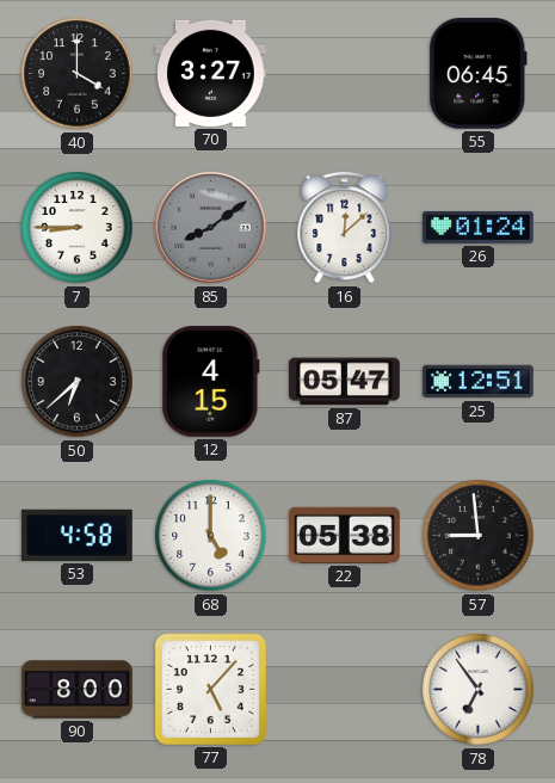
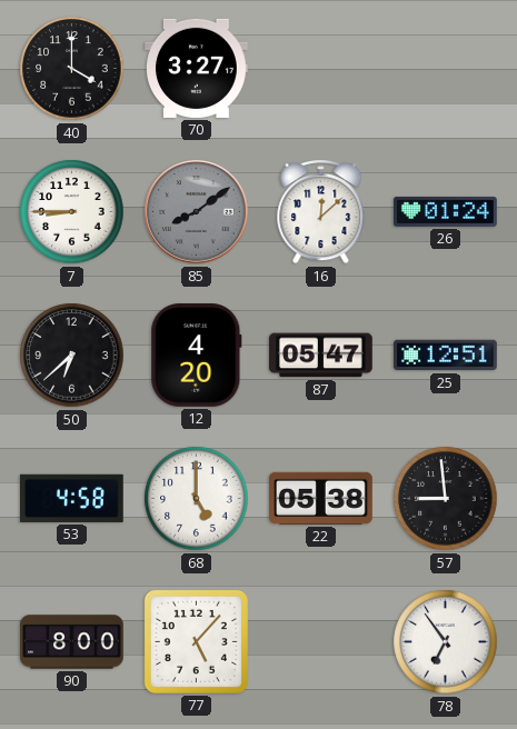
55: 06:45 -> none (477, 73)
12: 4:15 -> 4:20 (197, 356)
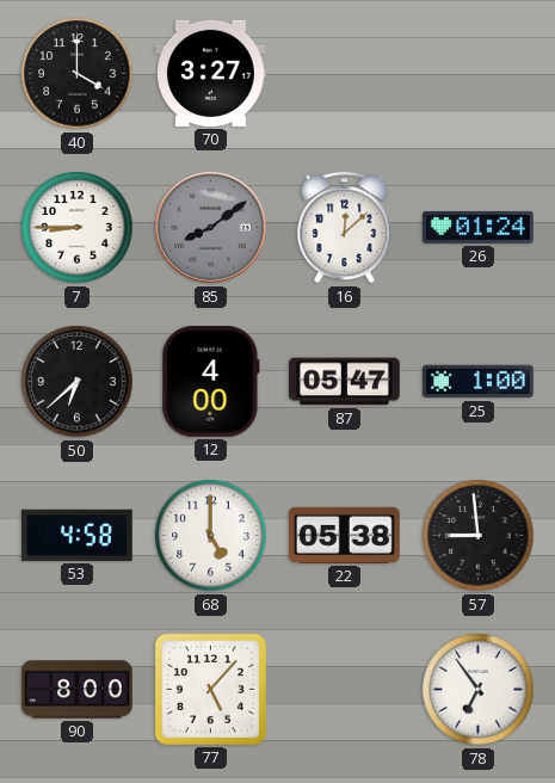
12: 4:20 -> 4:00 (211, 382)
25: 12:51 -> 1:00 (479, 382)
